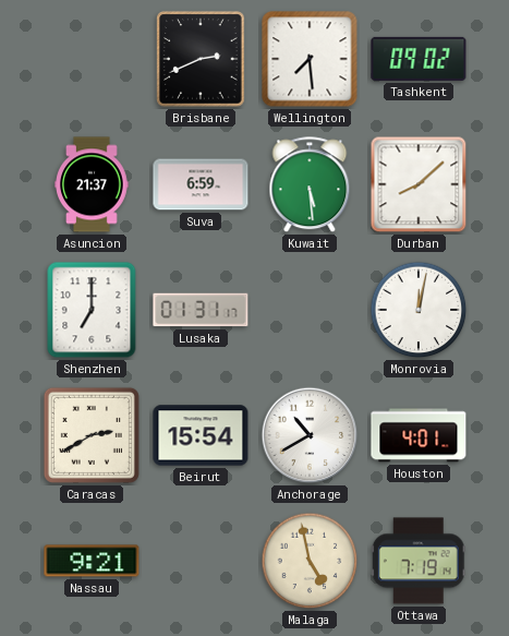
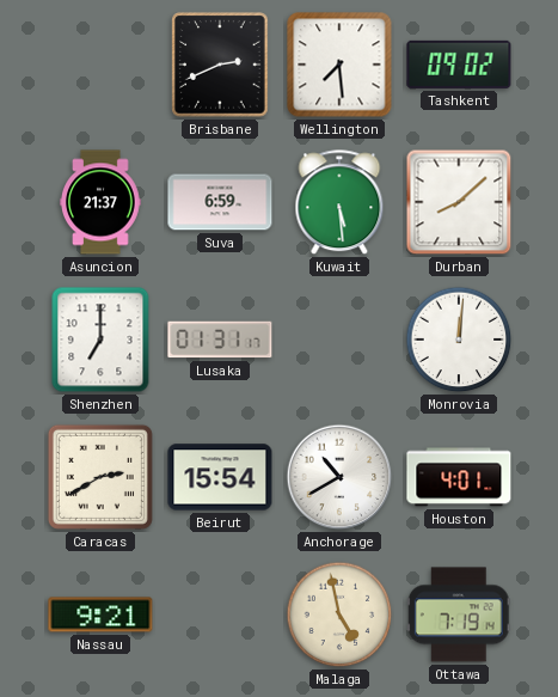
Monrovia: 12:02 -> 12:01 (459, 340)
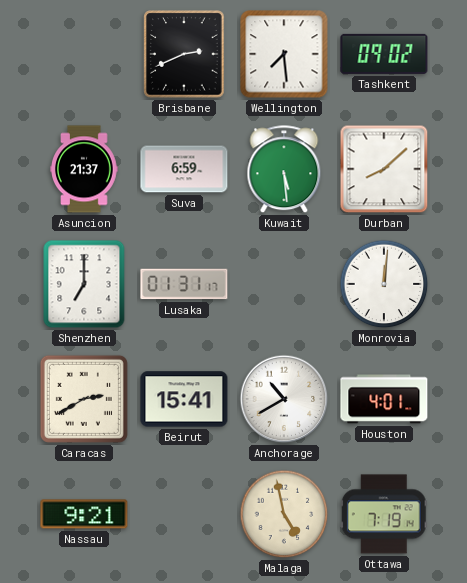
Beirut: 15:54 -> 15:41 (184, 399)
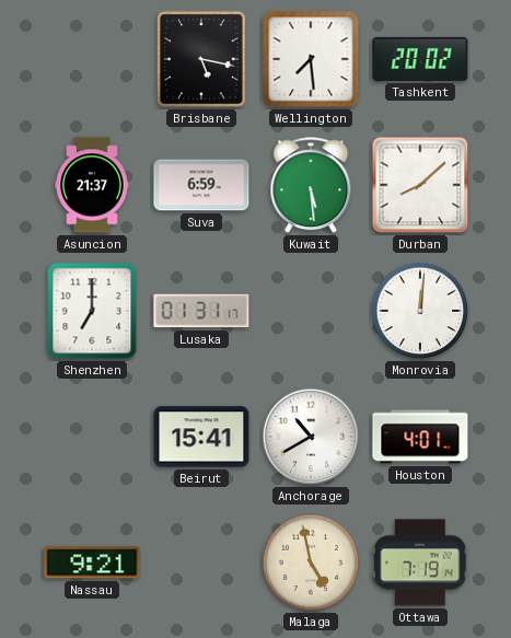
Brisbane: 2:41 -> 5:17 (201, 59)
Tashkent: 09:02 -> 20:02 (420, 59)
Caracas: 2:40 -> none (84, 399)
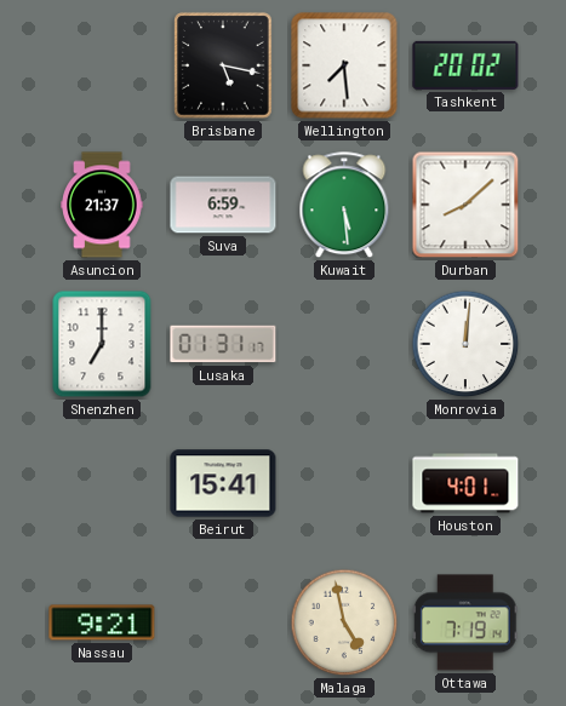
Anchorage: 10:40 -> none (311, 437)
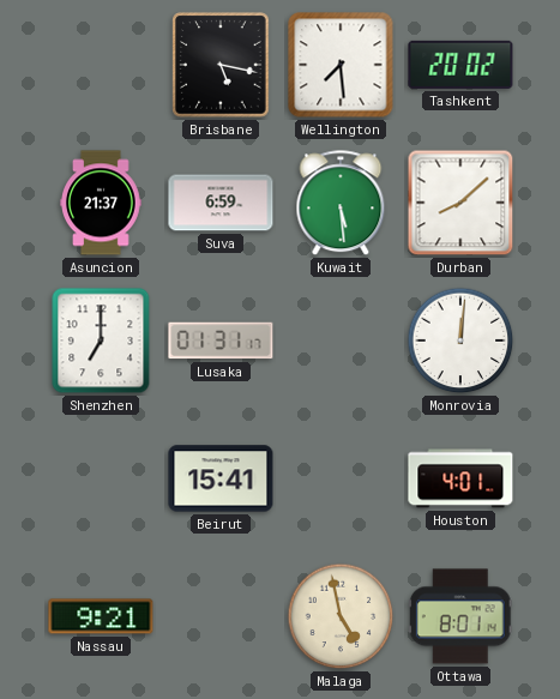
Ottawa: 7:19 -> 8:01 (460, 616)
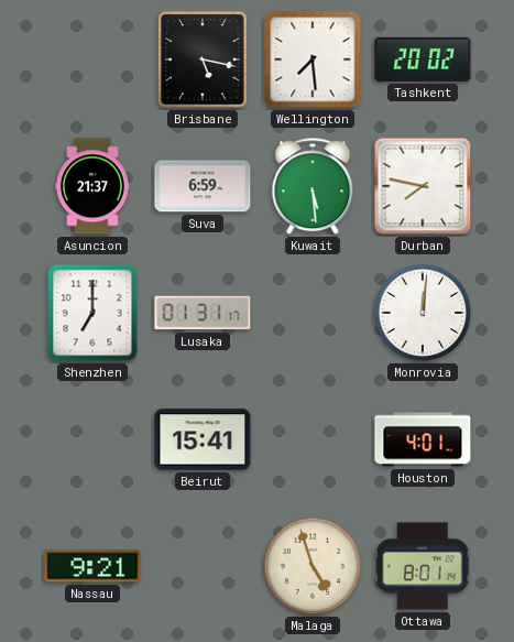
Durban: 8:08 -> 7:47 (423, 186)
Malaga: 4:58 -> 4:57 (313, 566)
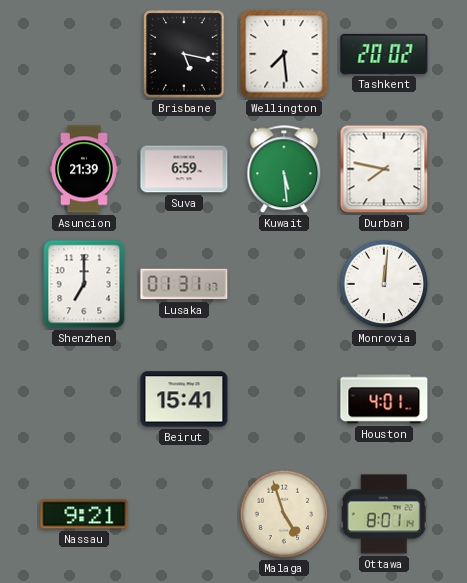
Asuncion: 21:37 -> 21:39 (84, 169)
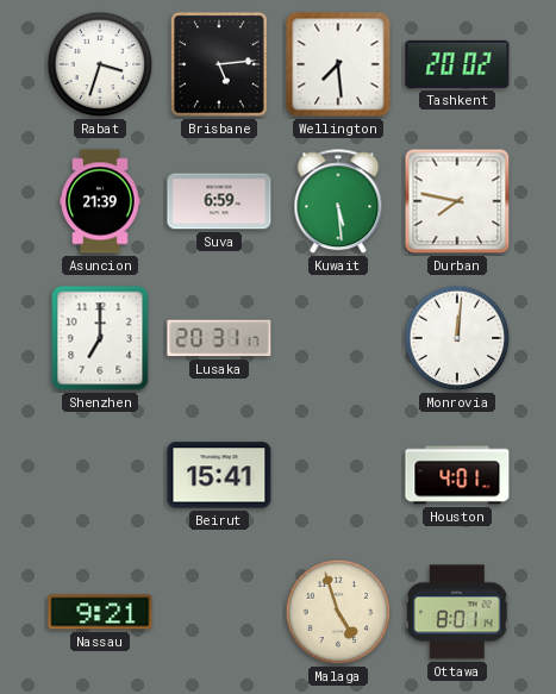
Rabat: none -> 3:33 (100, 64)
Brisbane: 5:17 -> 5:14 (219, 64)
Lusaka: 01:31 -> 20:31 (219, 338)
